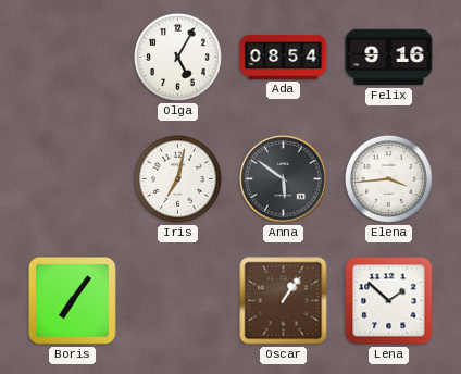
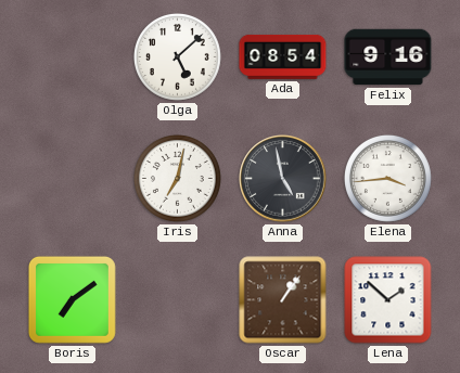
Olga: 5:05 -> 5:08 (177, 56)
Anna: 5:51 -> 4:58 (283, 179)
Boris: 7:06 -> 7:09 (72, 299)
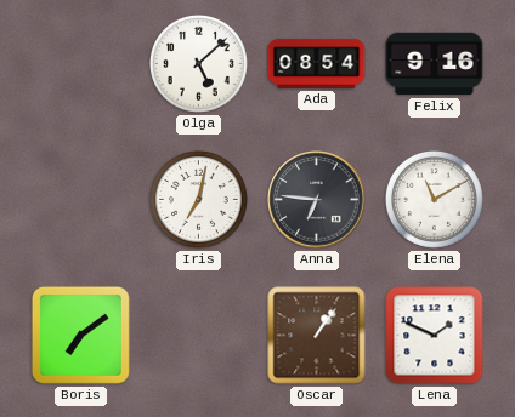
Anna: 4:58 -> 6:46 (317, 200)
Elena: 3:44 -> 11:10 (434, 199)
Lena: 1:52 -> 1:49 (435, 336)
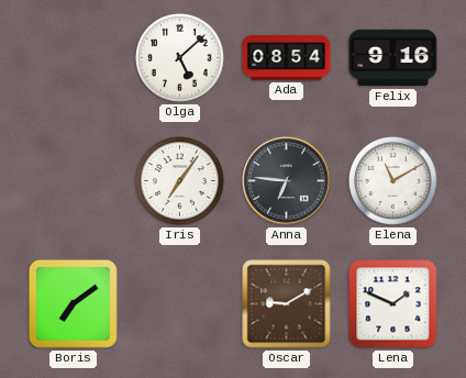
Iris: 7:02 -> 7:06 (179, 180)
Oscar: 1:06 -> 9:10 (287, 304)
